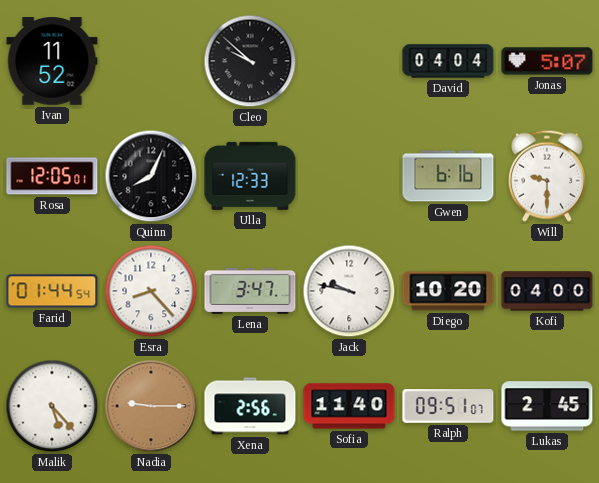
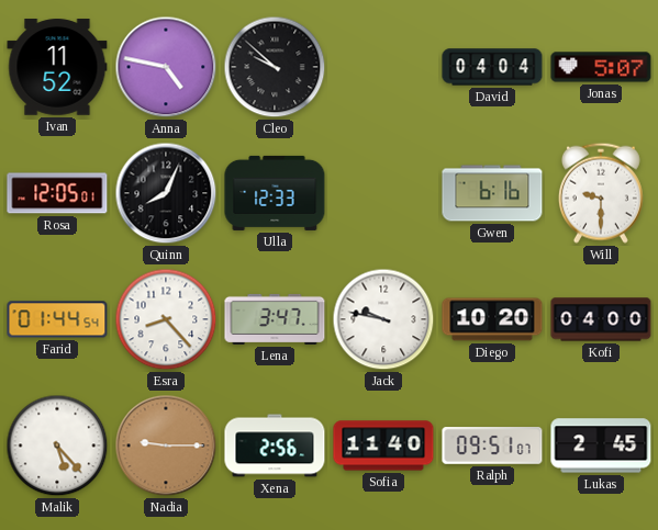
Anna: none -> 4:47 (166, 67)
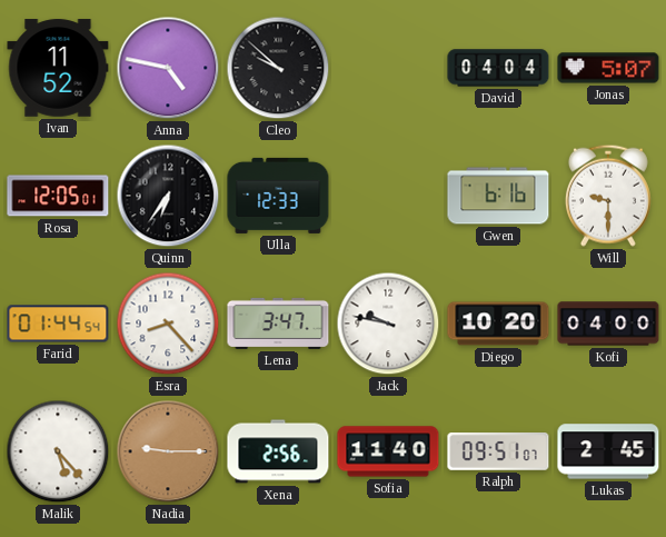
Quinn: 8:04 -> 6:36 (168, 196)
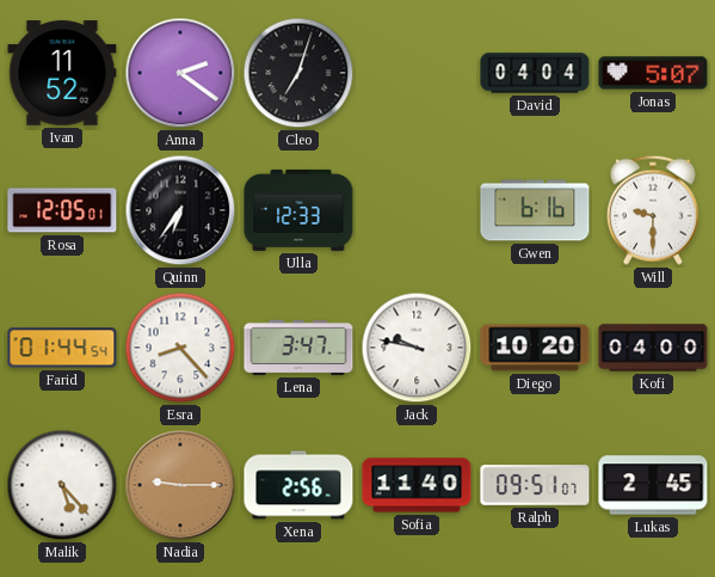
Anna: 4:47 -> 2:21 (180, 73)
Cleo: 9:52 -> 7:03 (298, 73)
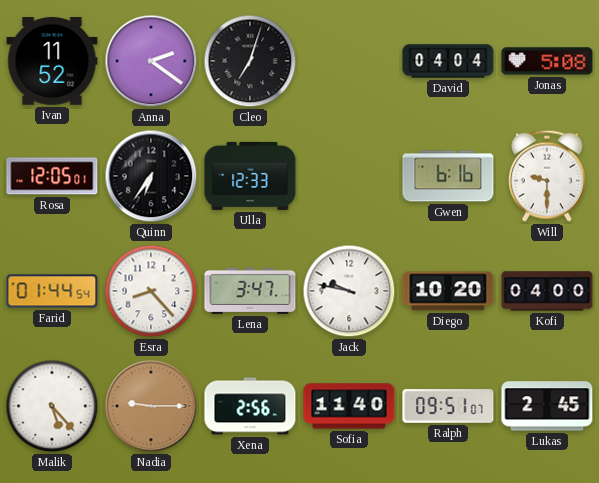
Jonas: 5:07 -> 5:08 (547, 61)
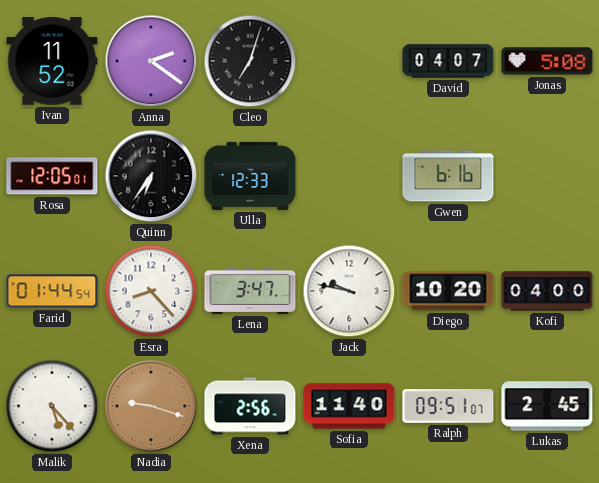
David: 04:04 -> 04:07 (448, 61)
Will: 9:30 -> none (547, 176)
Nadia: 9:15 -> 9:18 (151, 406)
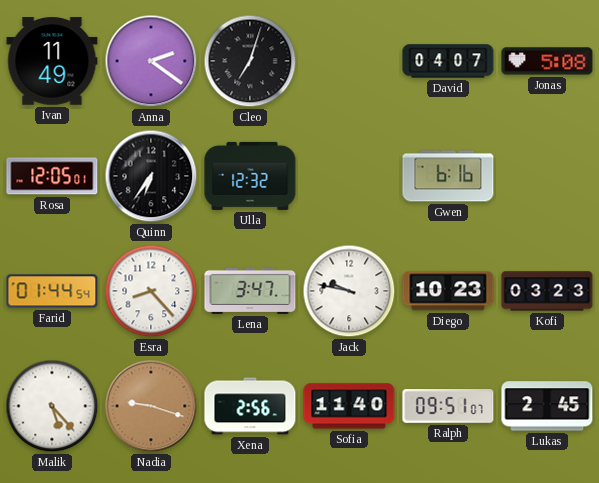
Ivan: 11:52 -> 11:49 (52, 61)
Ulla: 12:33 -> 12:32 (250, 176)
Diego: 10:20 -> 10:23 (448, 291)
Kofi: 04:00 -> 03:23 (547, 291)
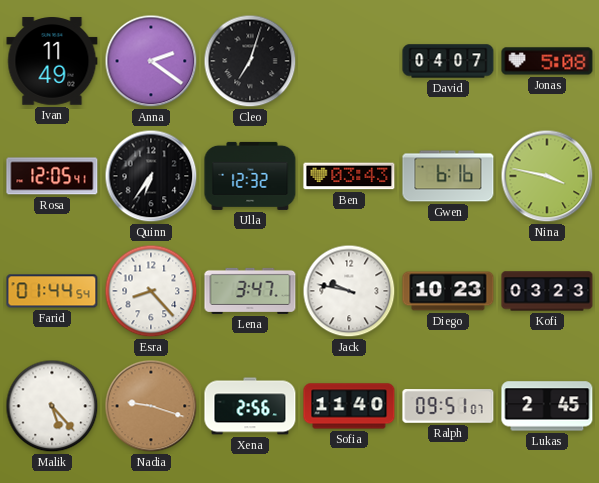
Rosa: 12:05:01 -> 12:05:41 (52, 176)
Ben: none -> 03:43 (349, 176)
Nina: none -> 3:47 (547, 176)
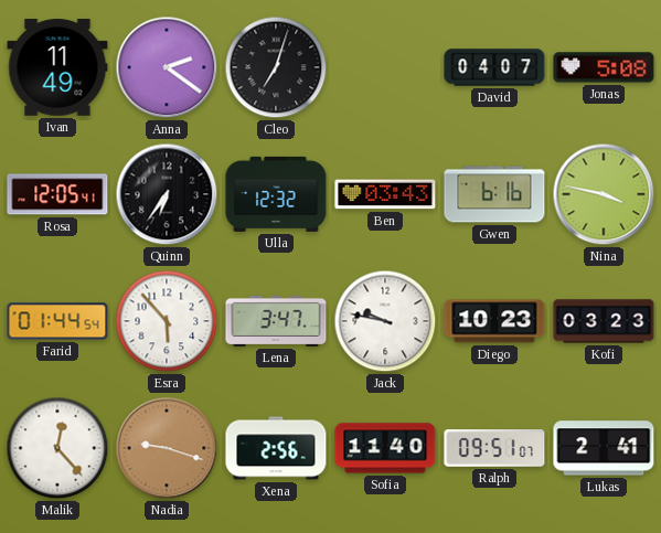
Esra: 8:23 -> 5:53 (167, 321)
Malik: 5:23 -> 12:23 (57, 448)
Lukas: 2:45 -> 2:41 (604, 448)
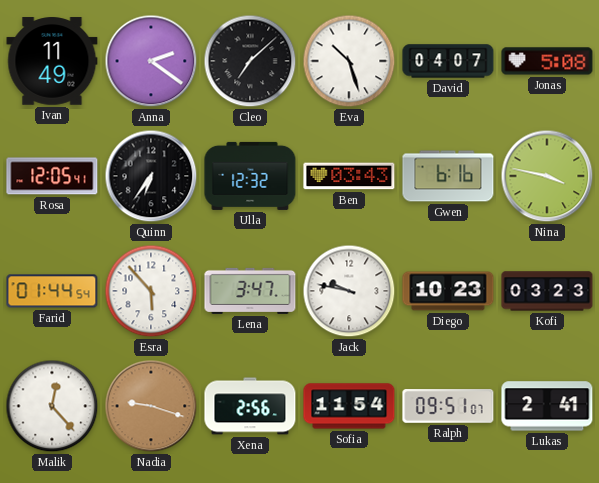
Cleo: 7:03 -> 7:08 (250, 61)
Eva: none -> 10:27 (349, 61)
Sofia: 11:40 -> 11:54 (349, 406)
